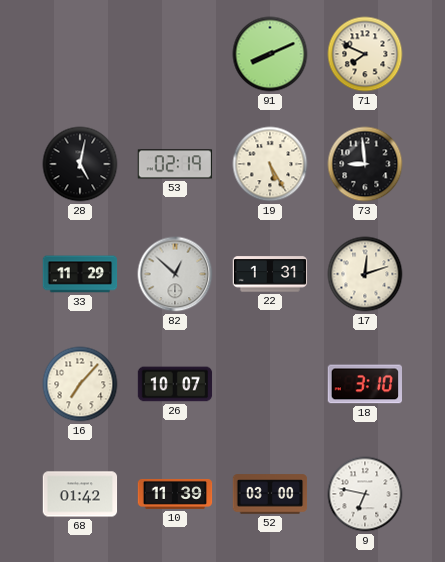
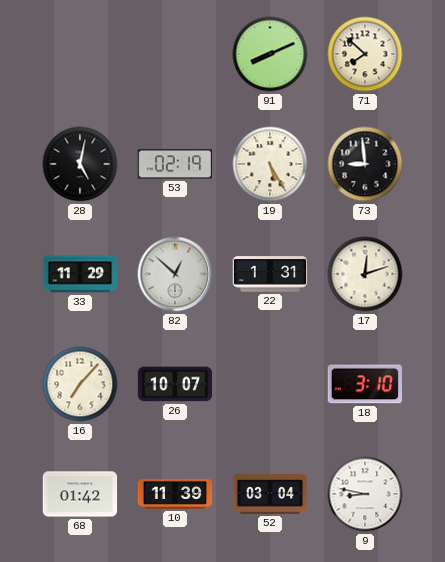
71: 7:49 -> 7:52 (365, 54)
52: 03:00 -> 03:04 (270, 494)
9: 6:47 -> 8:47 (365, 494)
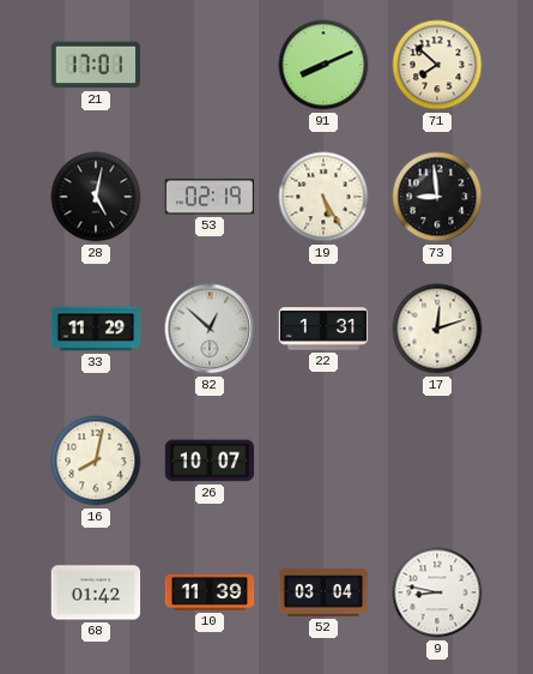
21: none -> 17:01 (96, 65)
16: 7:07 -> 8:02 (96, 461)
18: 3:10 -> none (364, 384)
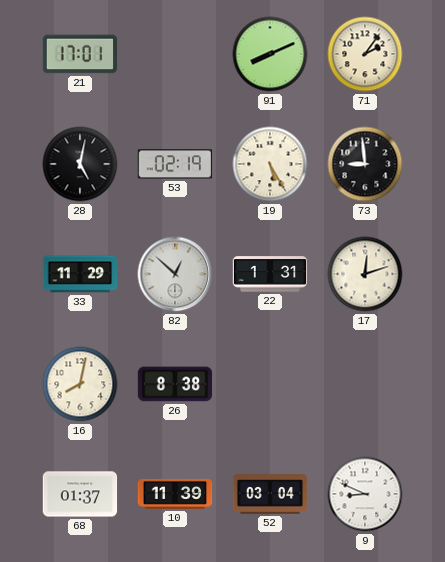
71: 7:52 -> 2:06 (365, 54)
26: 10:07 -> 8:38 (175, 384)
68: 01:42 -> 01:37 (80, 494)
9: 8:47 -> 8:49 (365, 494)
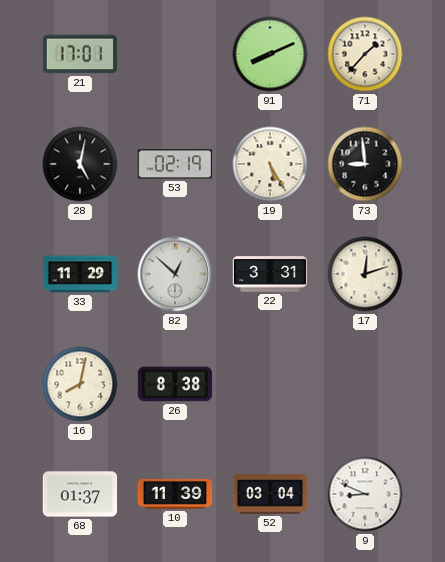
71: 2:06 -> 1:37 (365, 54)
22: 1:31 -> 3:31 (270, 274)
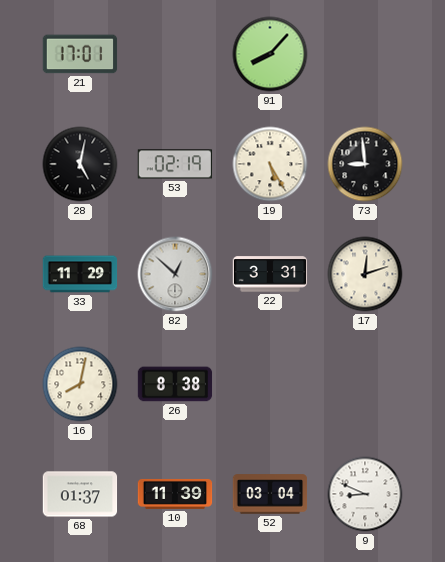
91: 8:11 -> 8:07 (270, 54)
71: 1:37 -> none (365, 54)
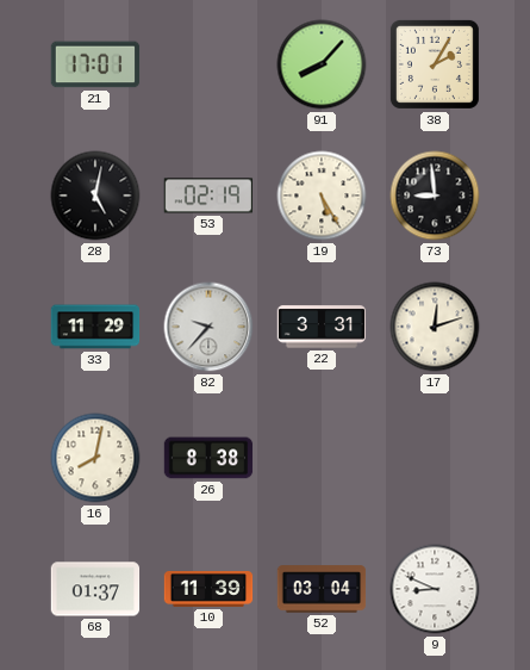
38: none -> 2:05 (435, 64)
82: 12:52 -> 9:37 (208, 327)
